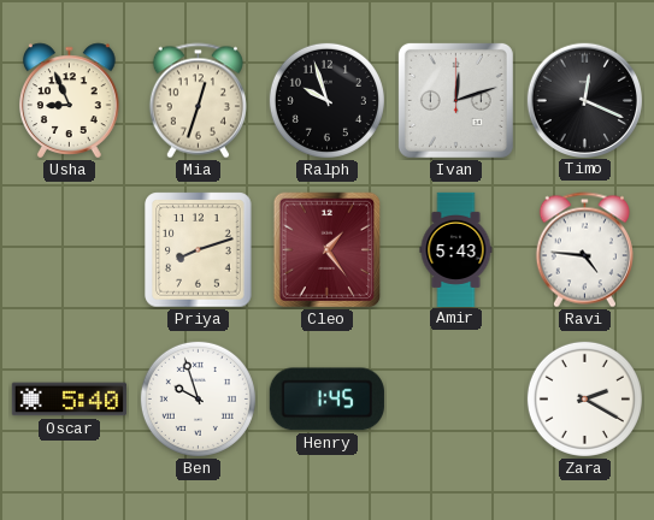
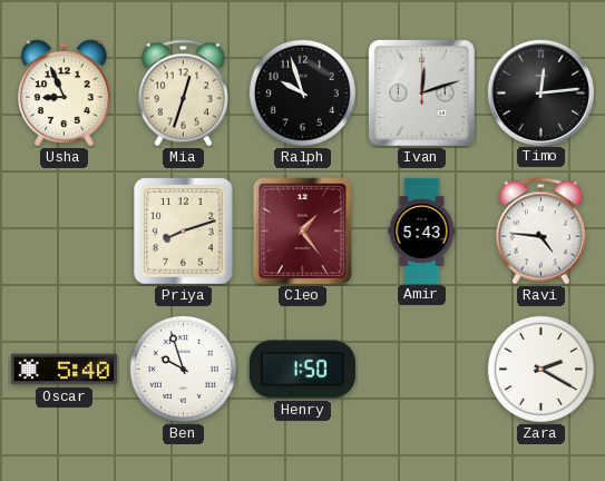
Timo: 12:19 -> 12:14 (540, 92)
Henry: 1:45 -> 1:50 (302, 370)
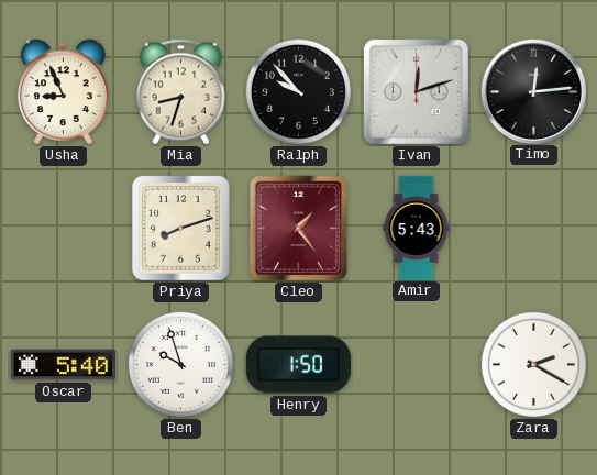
Mia: 12:33 -> 8:33 (180, 92)
Ralph: 9:57 -> 9:53 (298, 91)
Ravi: 4:46 -> none (540, 232)
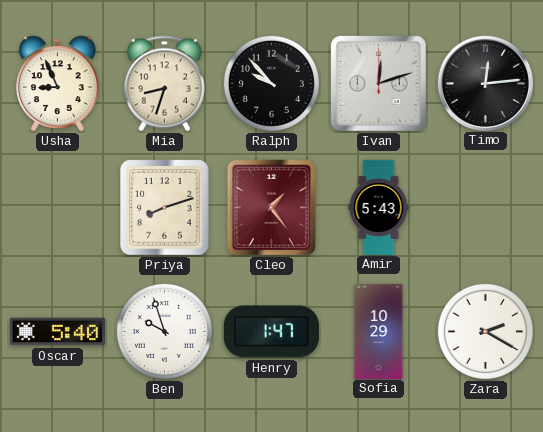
Henry: 1:50 -> 1:47 (271, 332)
Sofia: none -> 10:29 (379, 331)
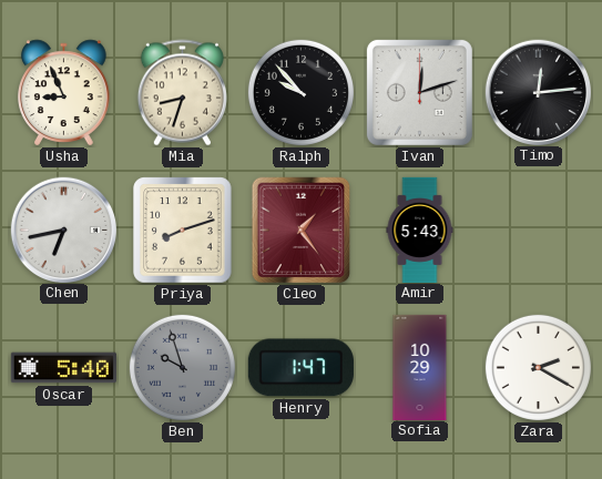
Chen: none -> 6:43 (63, 230)
Ben dial: white -> grey (182, 367)
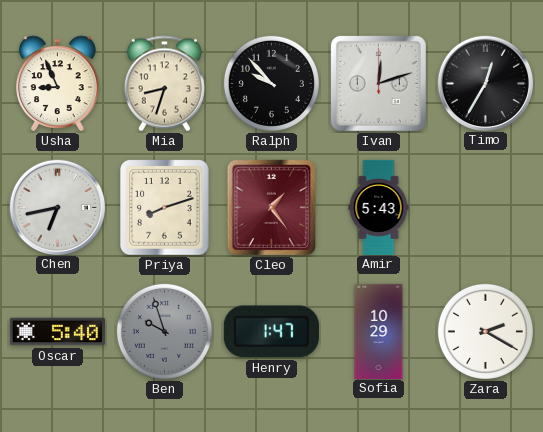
Timo: 12:14 -> 12:35 (485, 83)
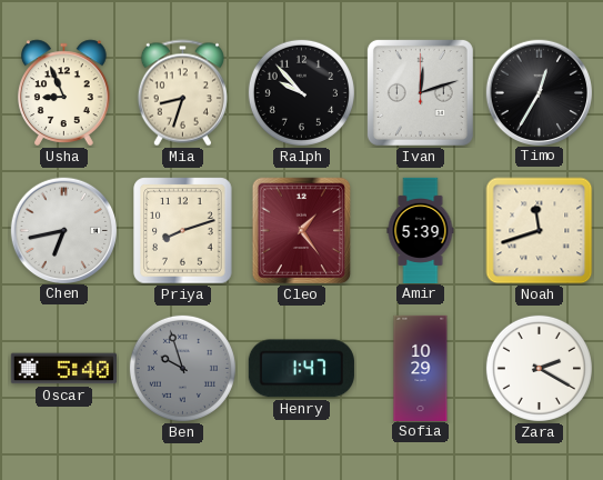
Amir: 5:43 -> 5:39 (421, 230)
Noah: none -> 11:42 (540, 231)
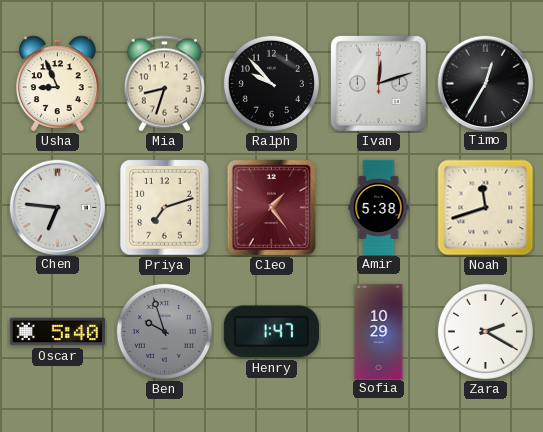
Chen: 6:43 -> 6:46 (57, 207)
Priya: 8:12 -> 7:12 (165, 208)
Amir: 5:39 -> 5:38 (379, 207)
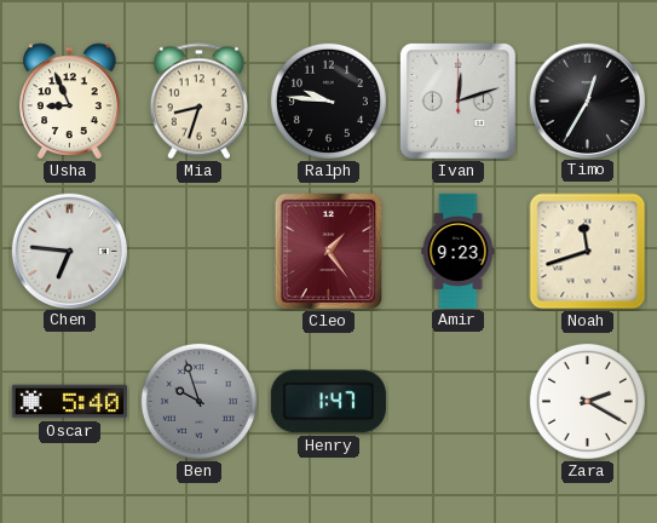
Ralph: 9:53 -> 9:46 (328, 100)
Priya: 7:12 -> none (165, 208)
Amir: 5:38 -> 9:23 (459, 251)
Sofia: 10:29 -> none (379, 331)
